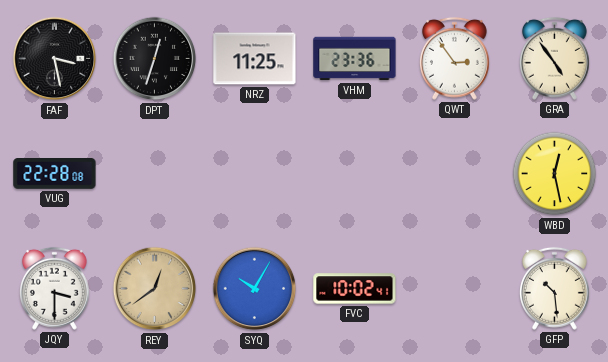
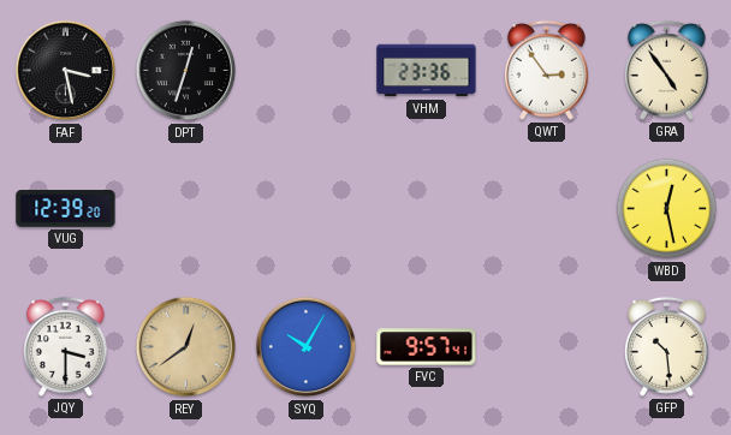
NRZ: 11:25 -> none (255, 59)
VUG: 22:28 -> 12:39 (66, 209)
FVC: 10:02 -> 9:57 (427, 347)
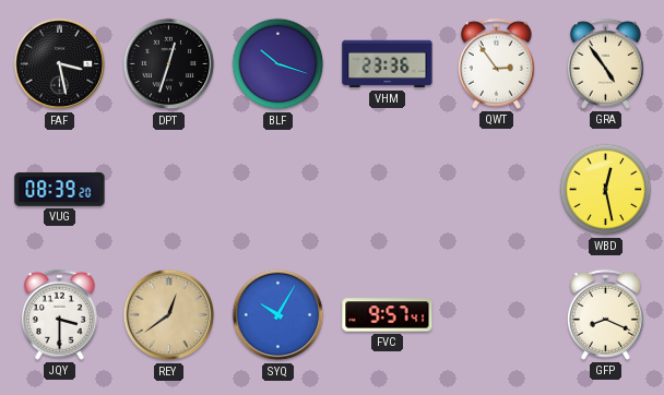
BLF: none -> 10:18 (278, 64)
VUG: 12:39 -> 08:39 (60, 190)
GFP: 10:29 -> 8:19 (605, 314)
